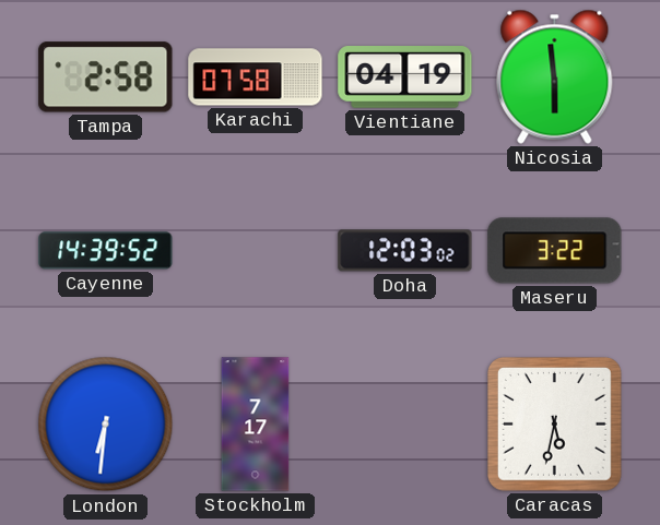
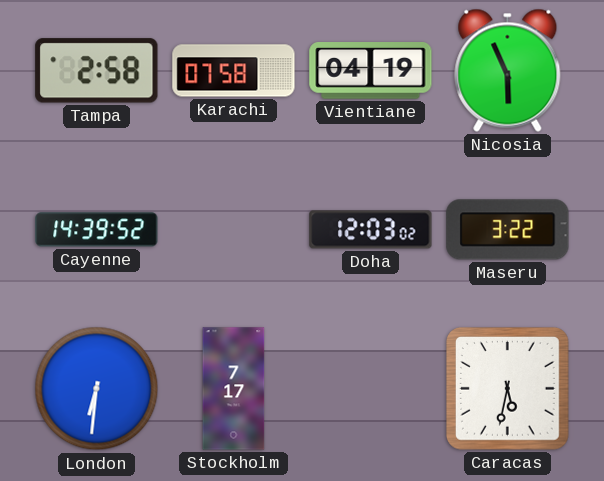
Nicosia: 5:59 -> 5:56 (508, 70)
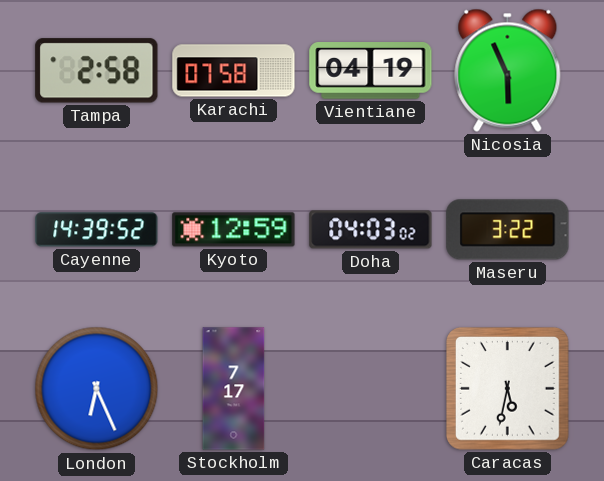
Kyoto: none -> 12:59 (234, 230)
Doha: 12:03 -> 04:03 (371, 230)
London: 6:31 -> 6:26 (97, 389)
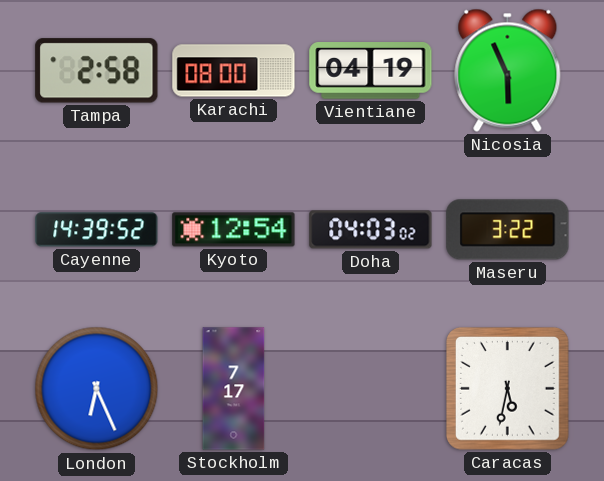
Karachi: 07:58 -> 08:00 (234, 71)
Kyoto: 12:59 -> 12:54 (234, 230)
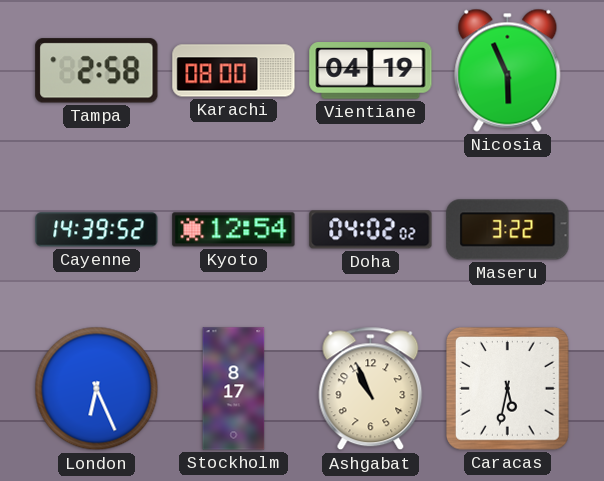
Doha: 04:03 -> 04:02 (371, 230)
Stockholm: 7:17 -> 8:17 (234, 389)
Ashgabat: none -> 10:56 (371, 389)
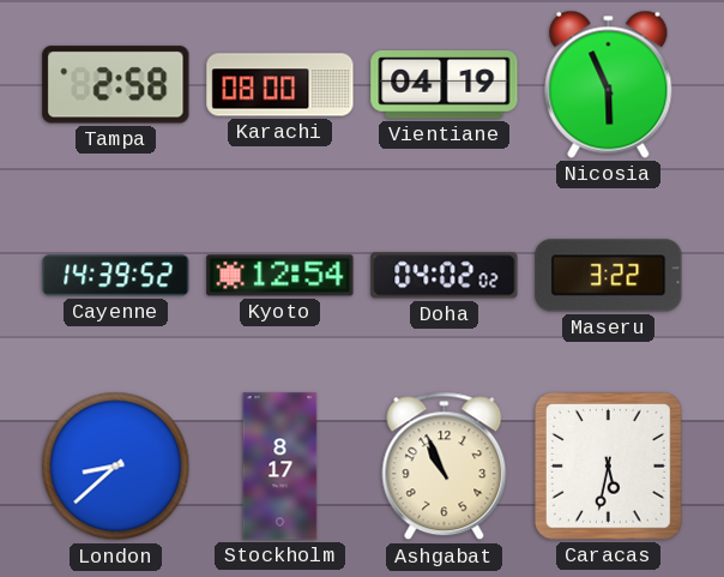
London: 6:26 -> 8:38 (116, 467)
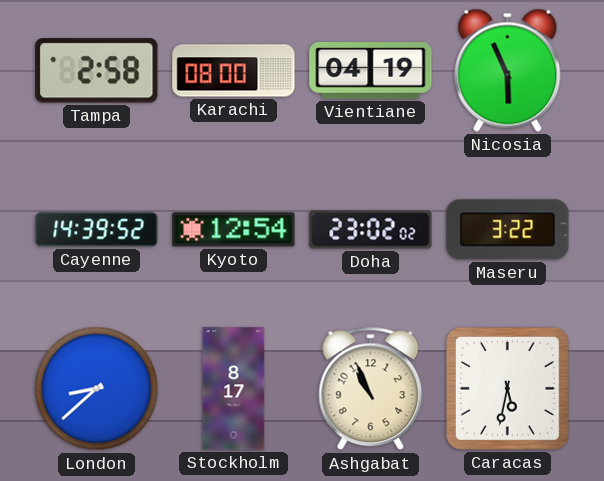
Doha: 04:02 -> 23:02 (371, 230)
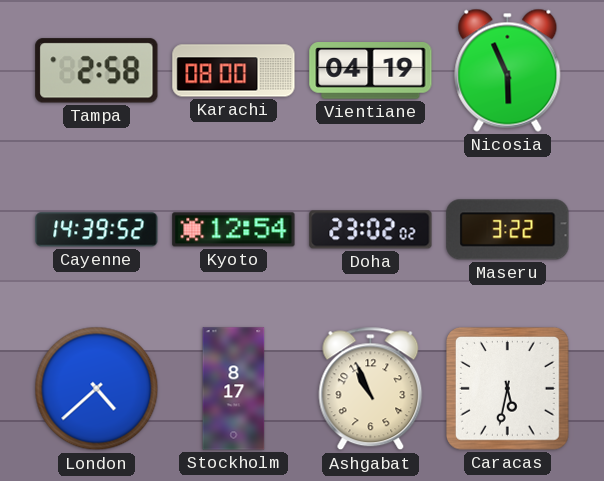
London: 8:38 -> 4:38 (97, 389)
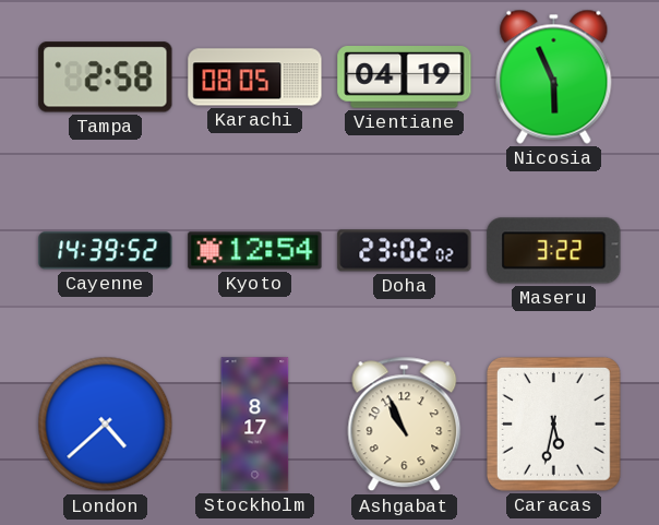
Karachi: 08:00 -> 08:05 (255, 77)
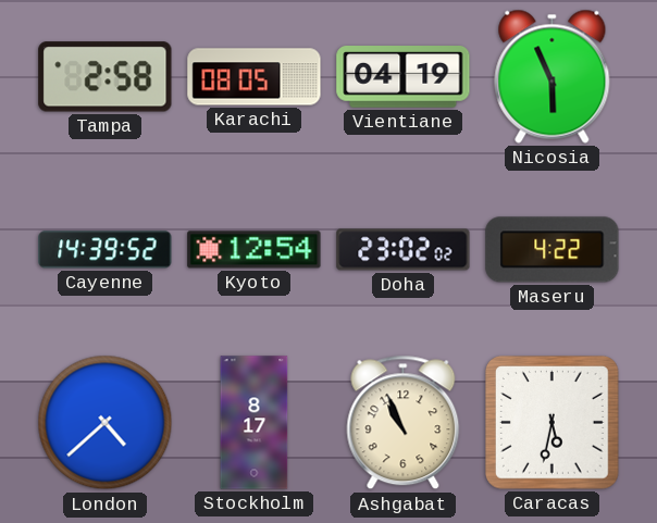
Maseru: 3:22 -> 4:22 (553, 250)
